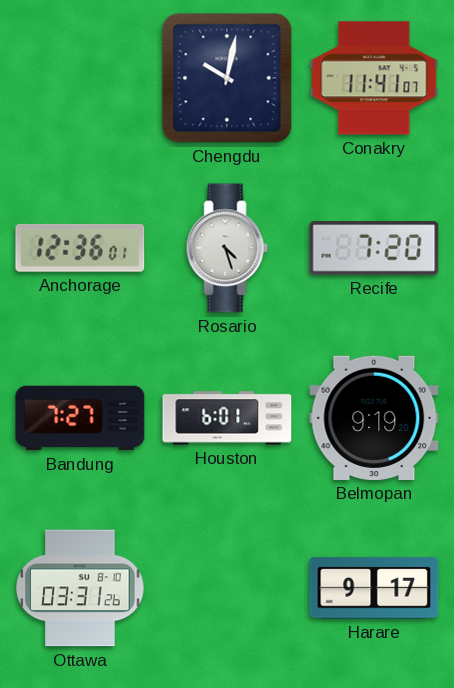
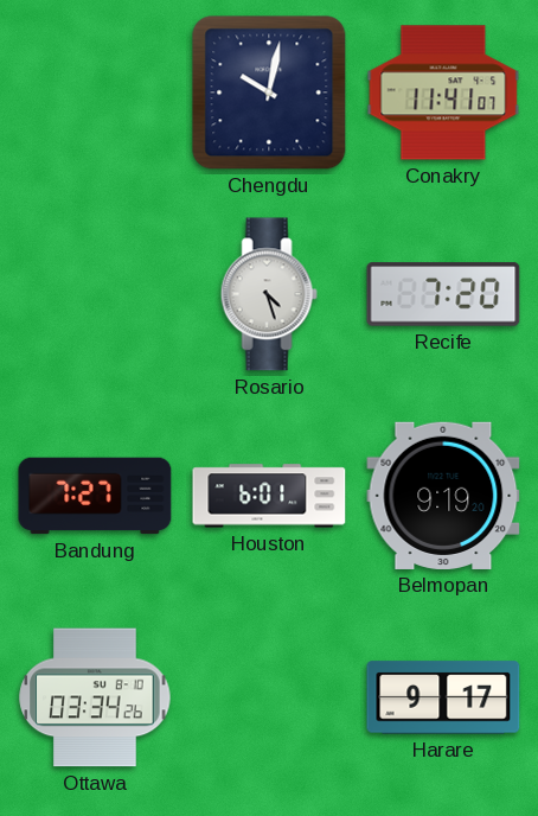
Anchorage: 12:36 -> none (80, 248)
Ottawa: 03:31 -> 03:34 (95, 697)
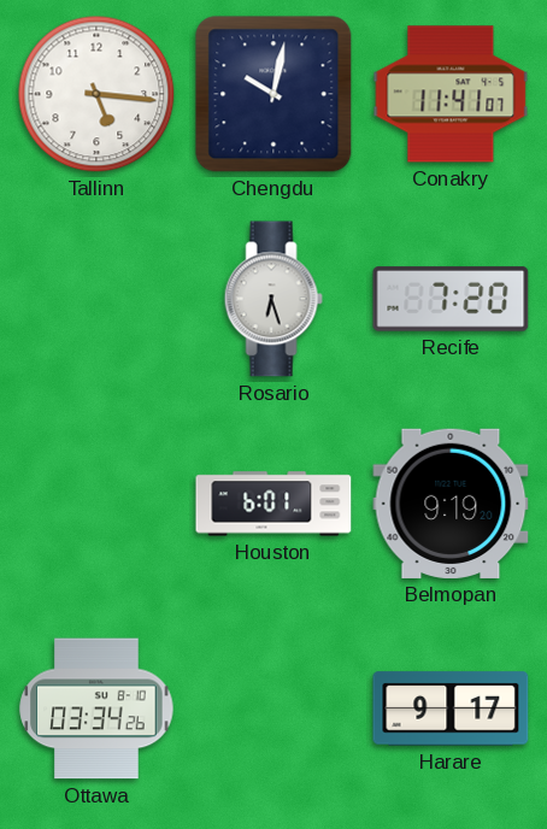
Tallinn: none -> 5:16 (96, 94)
Rosario: 4:27 -> 6:27 (273, 299)
Bandung: 7:27 -> none (95, 496)
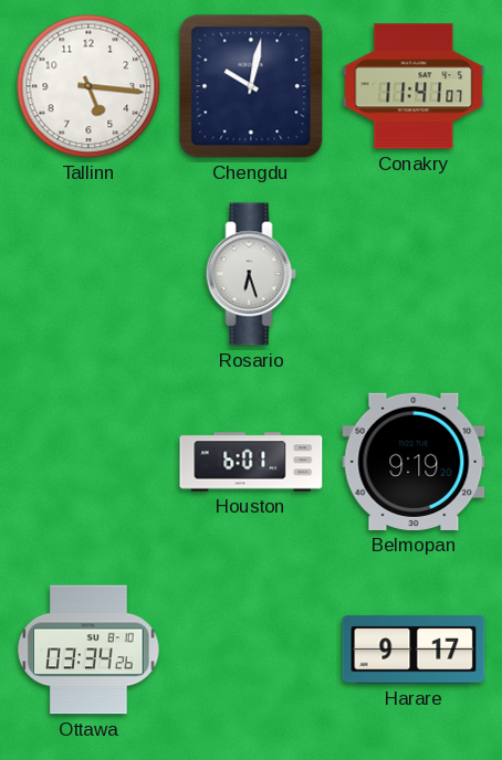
Recife: 7:20 -> none (451, 299)
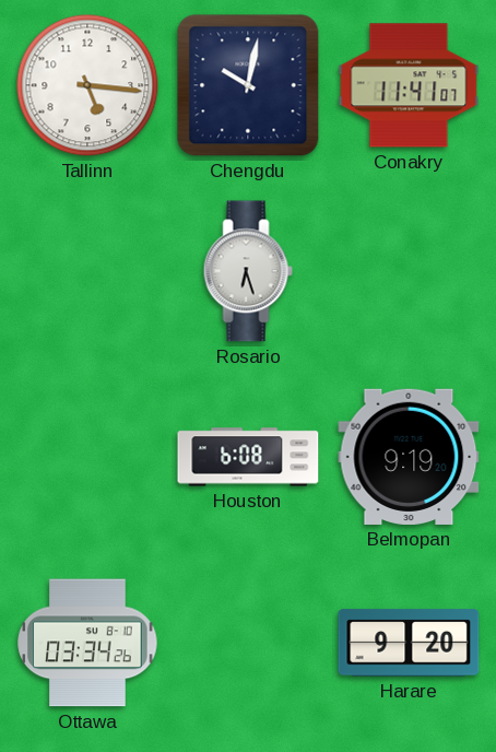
Houston: 6:01 -> 6:08 (248, 457)
Harare: 9:17 -> 9:20 (409, 643)
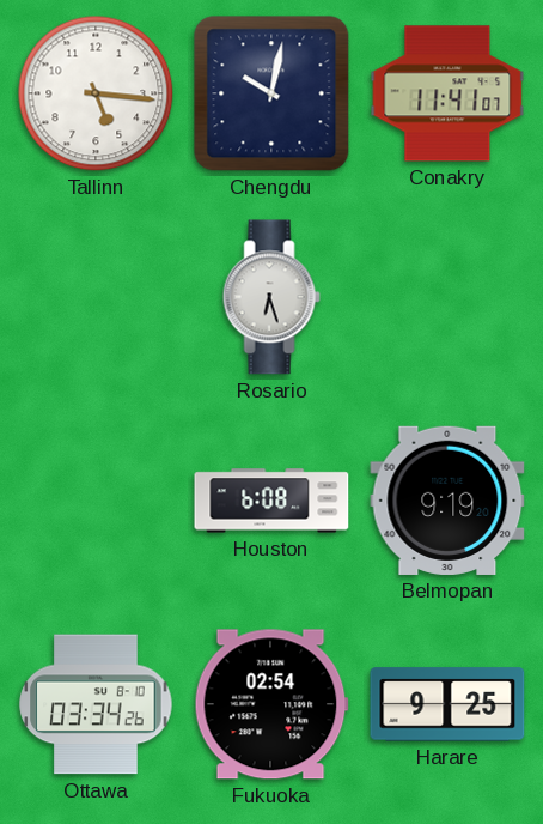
Fukuoka: none -> 02:54 (271, 704)
Harare: 9:20 -> 9:25 (447, 704)
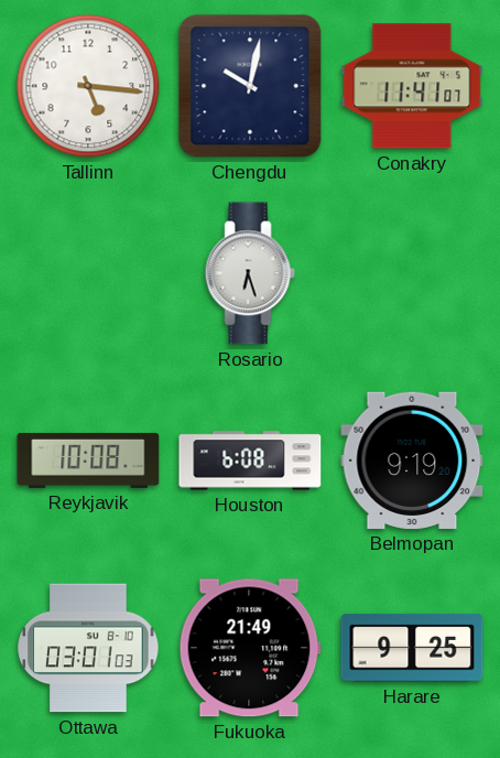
Reykjavik: none -> 10:08 (88, 461)
Ottawa: 03:34 -> 03:01 (88, 648)
Fukuoka: 02:54 -> 21:49 (250, 648)
